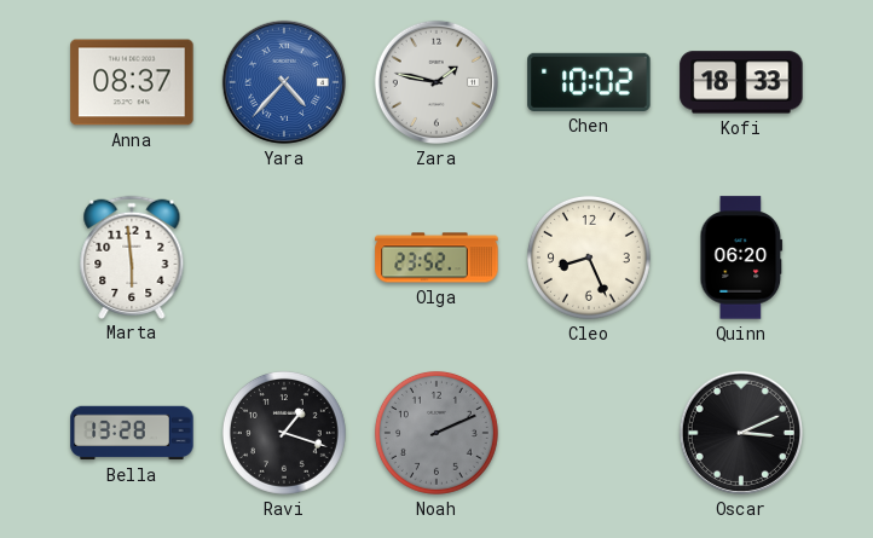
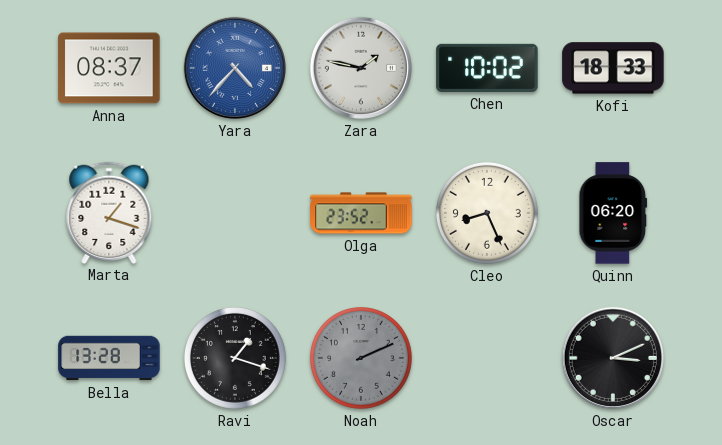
Marta: 5:59 -> 1:18 (109, 212)
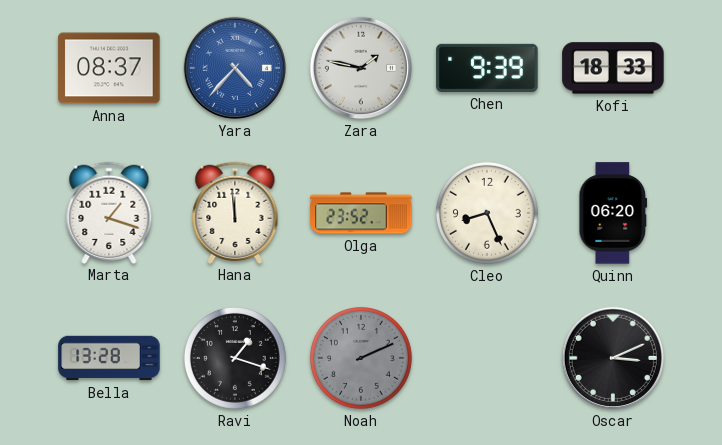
Chen: 10:02 -> 9:39 (487, 68)
Hana: none -> 11:59 (235, 212)
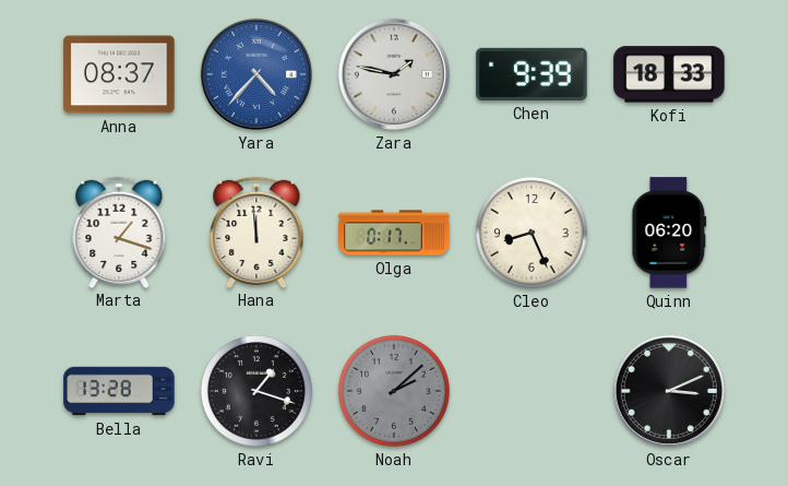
Olga: 23:52 -> 0:17 (394, 233)
Noah: 2:11 -> 2:08 (394, 391)
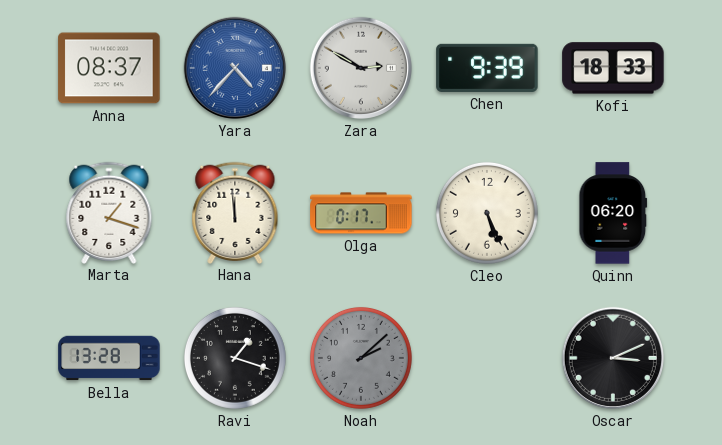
Zara: 1:47 -> 2:50 (361, 68)
Cleo: 8:26 -> 5:26 (487, 213)
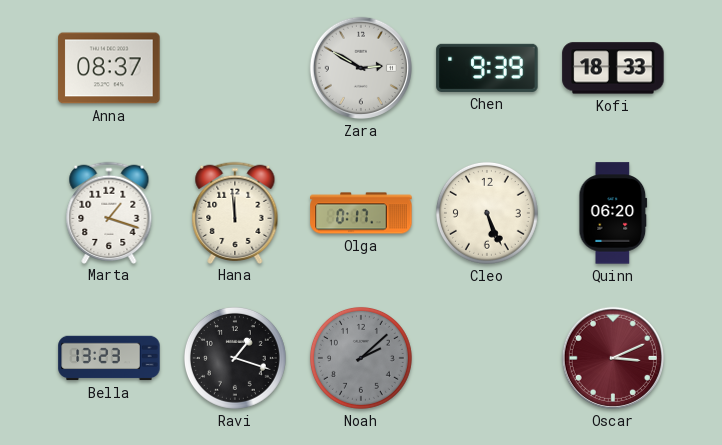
Yara: 4:37 -> none (235, 68)
Bella: 13:28 -> 13:23 (109, 358)
Oscar dial: black -> burgundy (613, 358)
